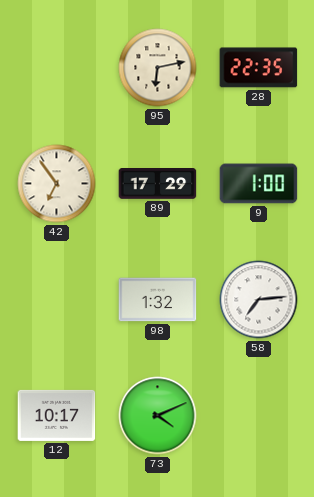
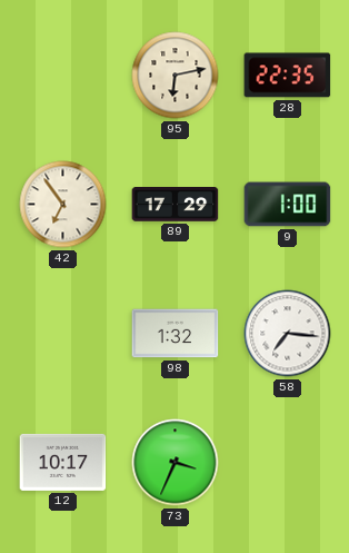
58: 7:14 -> 7:16 (288, 334)
73: 4:11 -> 3:34 (176, 463)
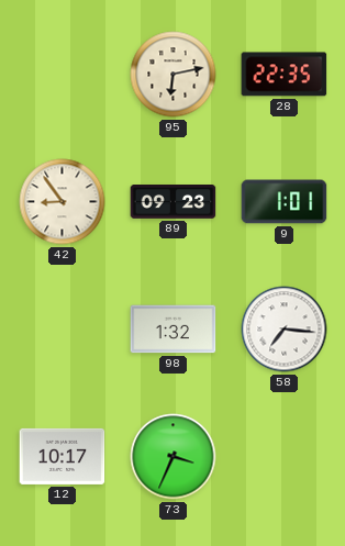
42: 6:54 -> 8:54 (63, 202)
89: 17:29 -> 09:23 (174, 202)
9: 1:00 -> 1:01 (285, 202)
